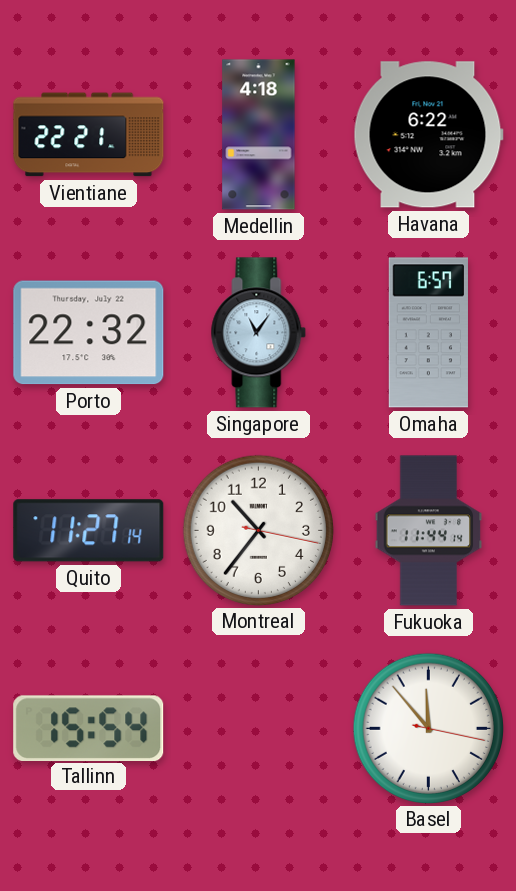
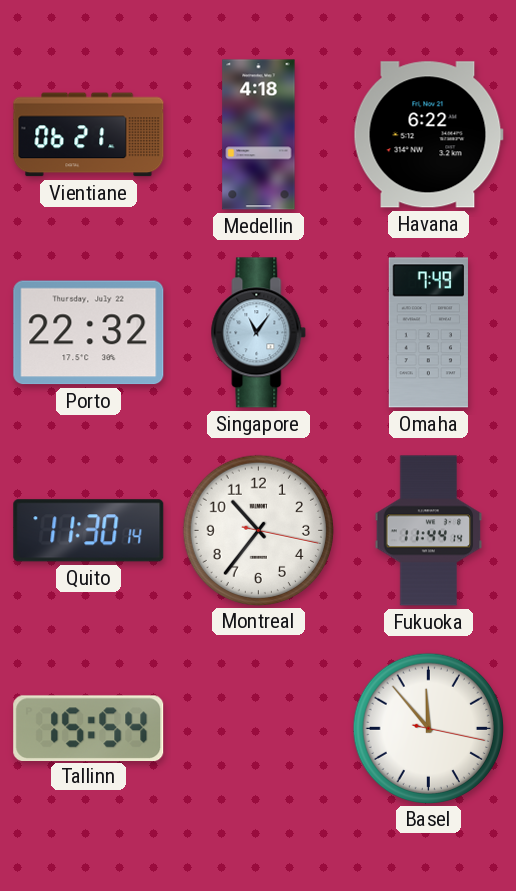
Vientiane: 22:21 -> 06:21 (89, 135)
Omaha: 6:57 -> 7:49 (428, 333)
Quito: 11:27 -> 11:30 (89, 531)
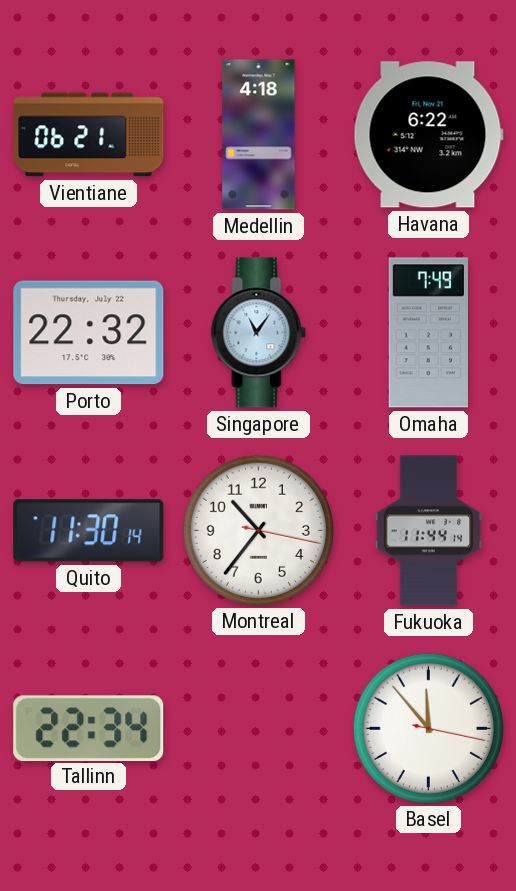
Tallinn: 15:54 -> 22:34 (89, 728)
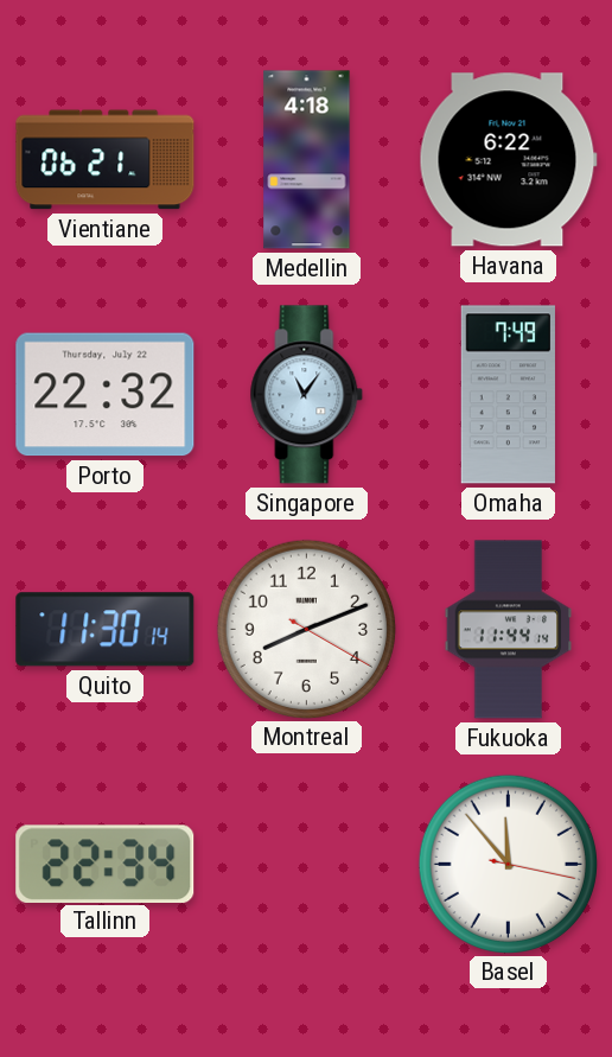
Montreal: 10:36 -> 8:11 (306, 629)
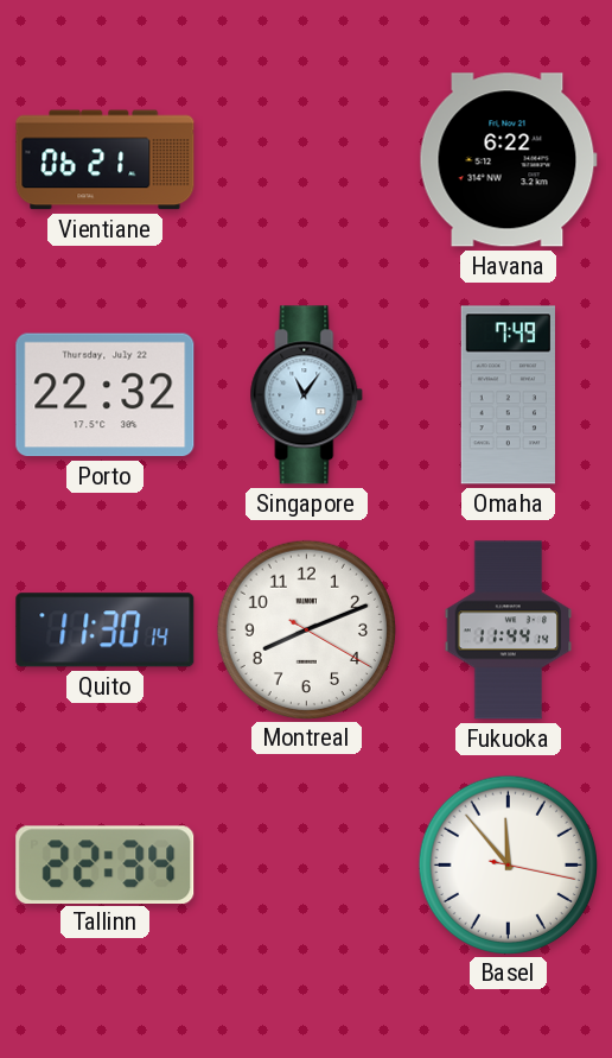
Medellin: 4:18 -> none (307, 160)
